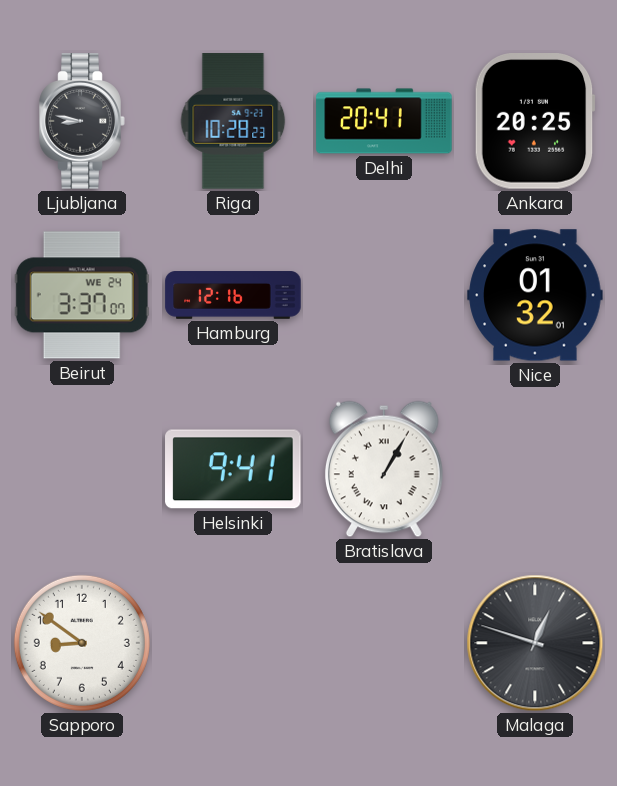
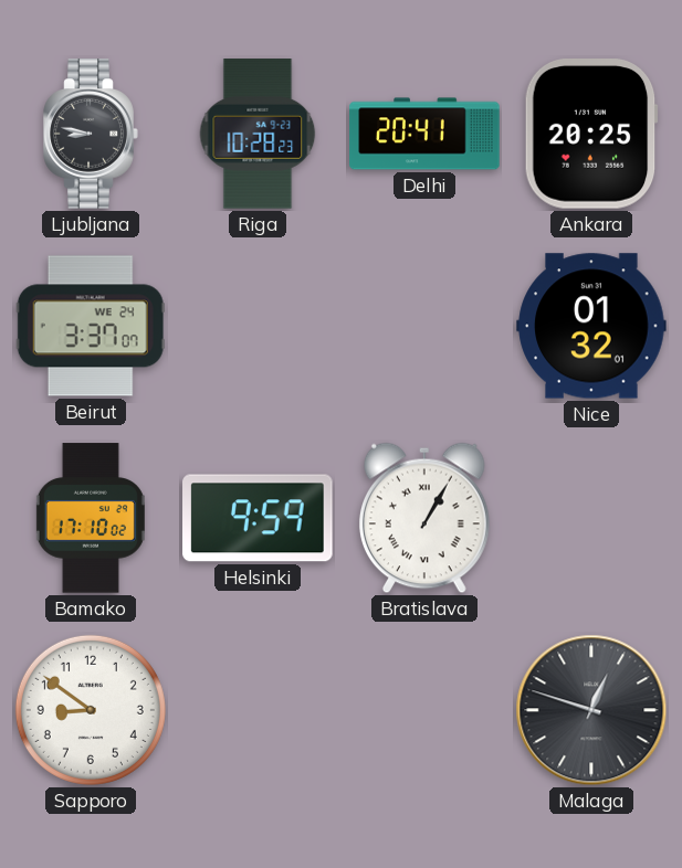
Hamburg: 12:16 -> none (233, 295)
Bamako: none -> 17:10 (91, 518)
Helsinki: 9:41 -> 9:59 (258, 518)
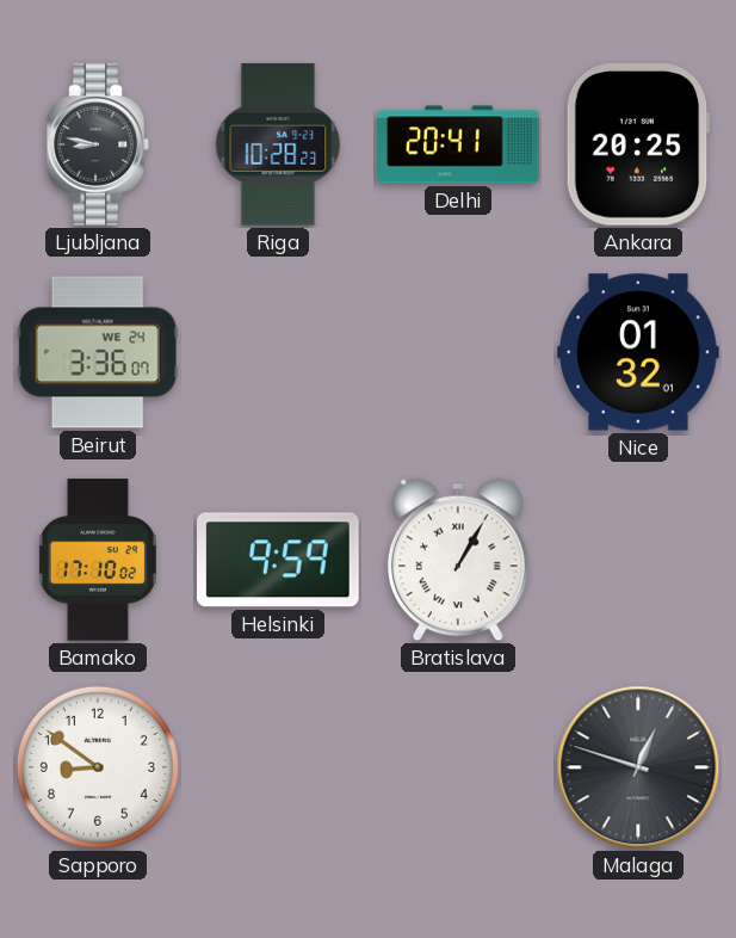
Beirut: 3:37 -> 3:36 (98, 352)
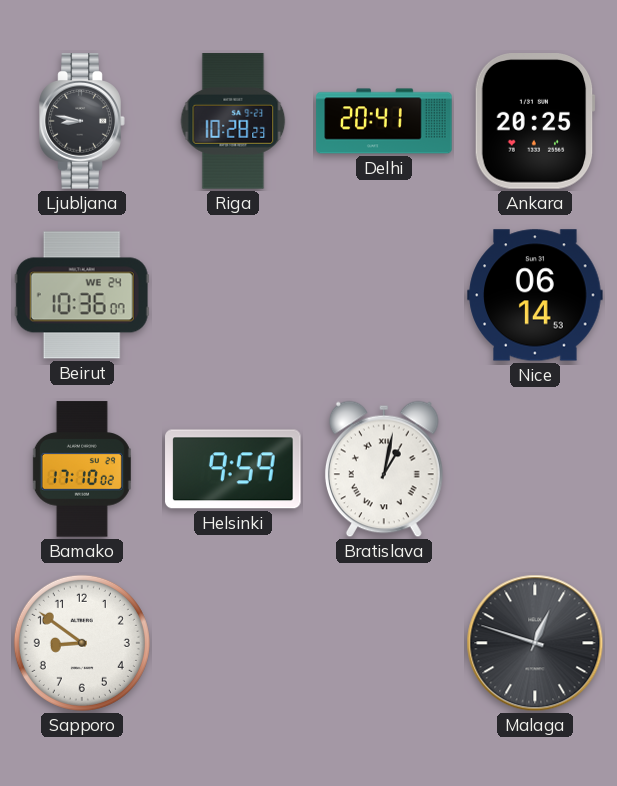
Beirut: 3:36 -> 10:36 (82, 295)
Nice: 01:32 -> 06:14 (535, 295)
Bratislava: 1:05 -> 1:02 (384, 469)
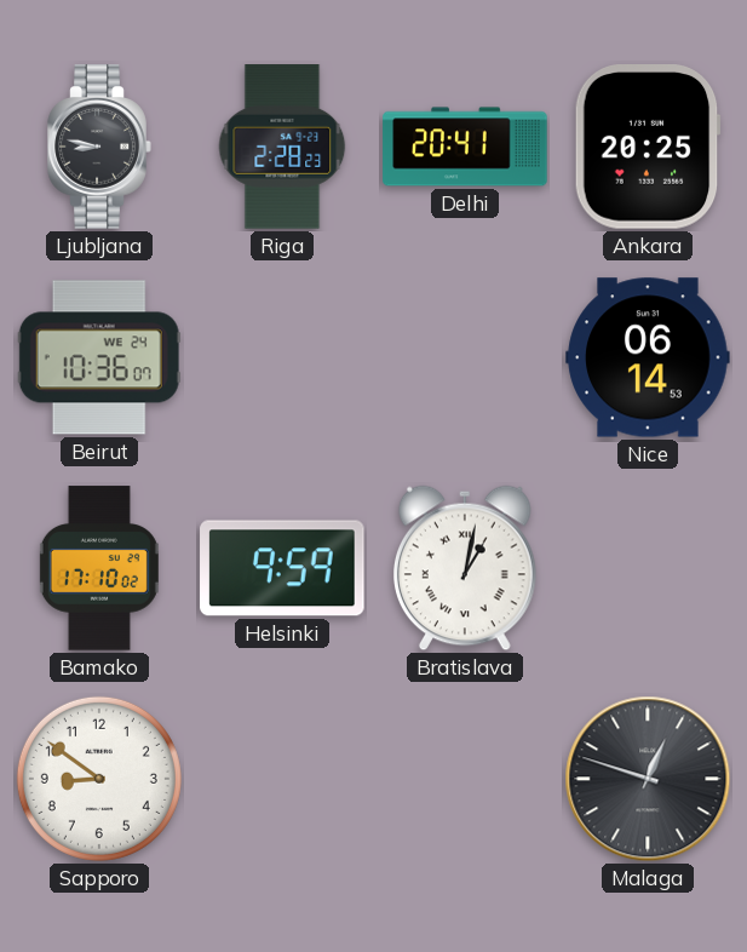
Riga: 10:28 -> 2:28 (282, 147)
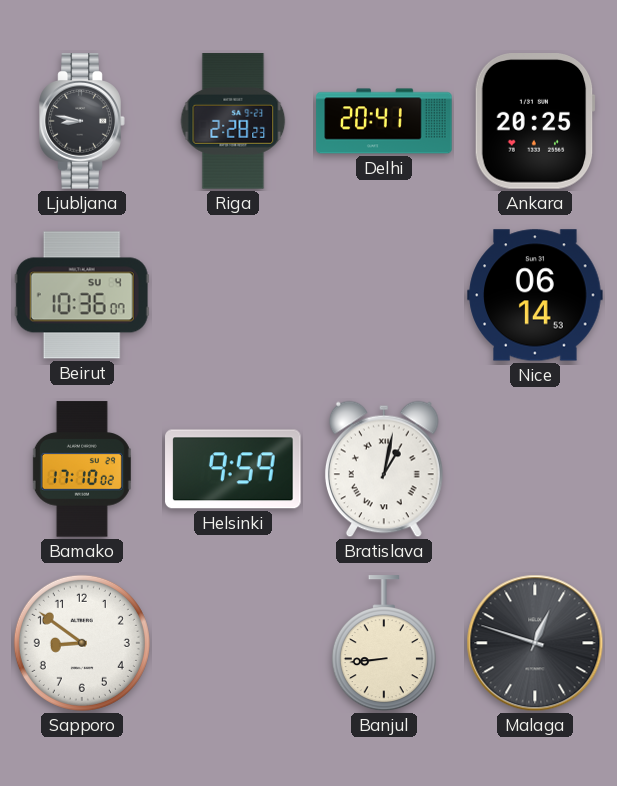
Beirut date: WE 24 -> SU 4 (82, 295)
Banjul: none -> 8:44 (384, 644)
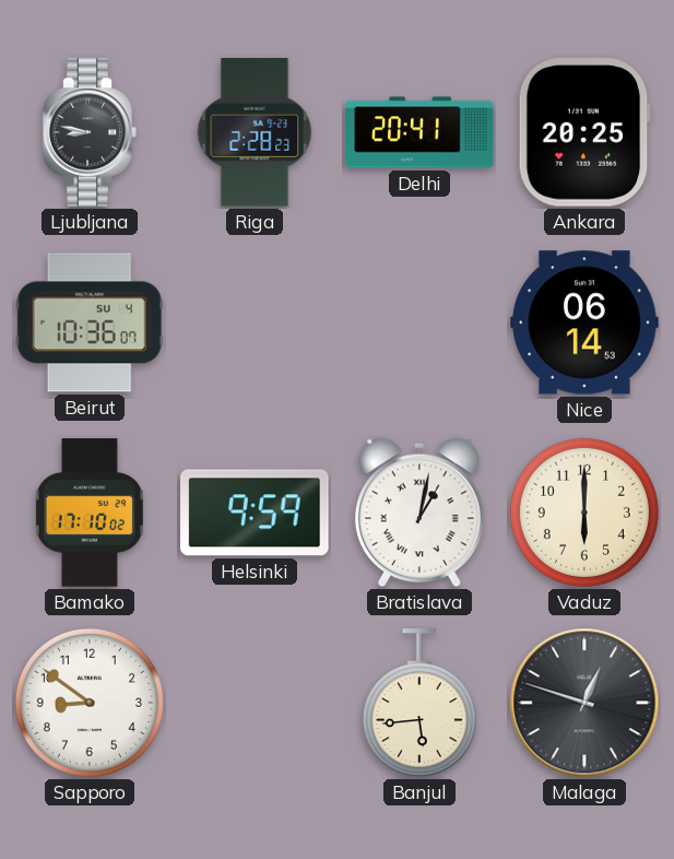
Vaduz: none -> 6:00 (584, 513)
Banjul: 8:44 -> 5:44 (419, 704)
